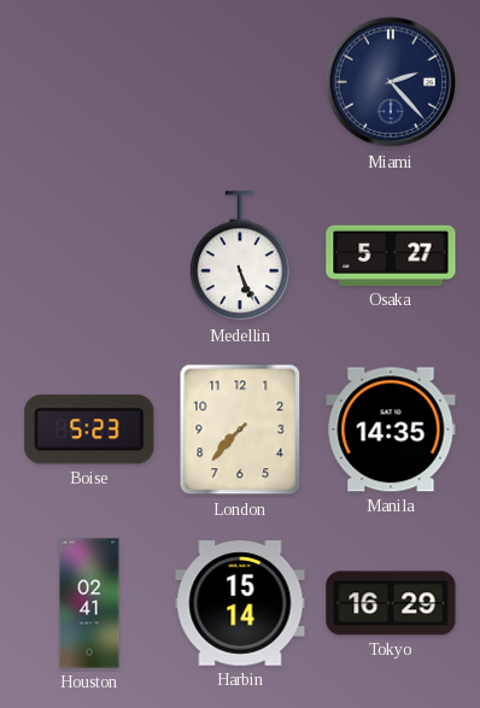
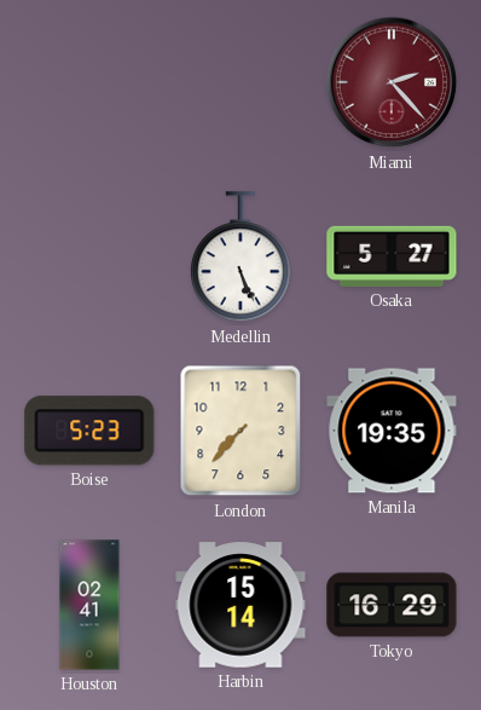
Miami dial: navy -> burgundy (392, 82)
Manila: 14:35 -> 19:35 (392, 431)
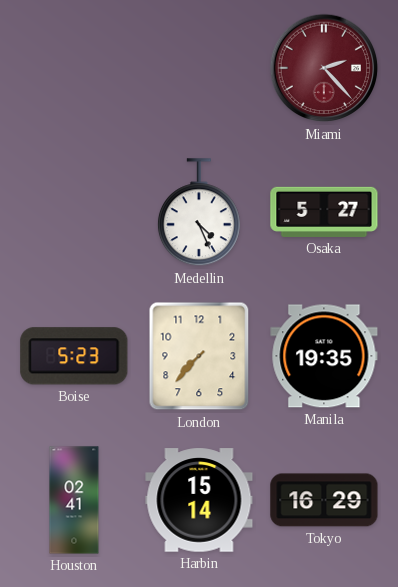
Medellin: 5:26 -> 4:26 (199, 213)
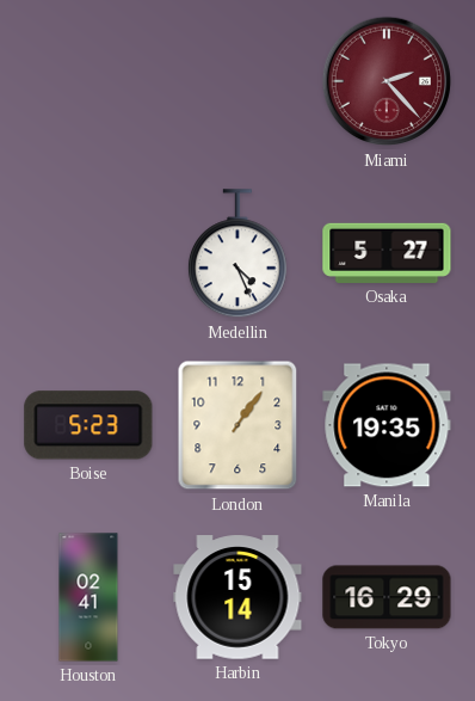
London: 7:37 -> 1:06 (237, 425)
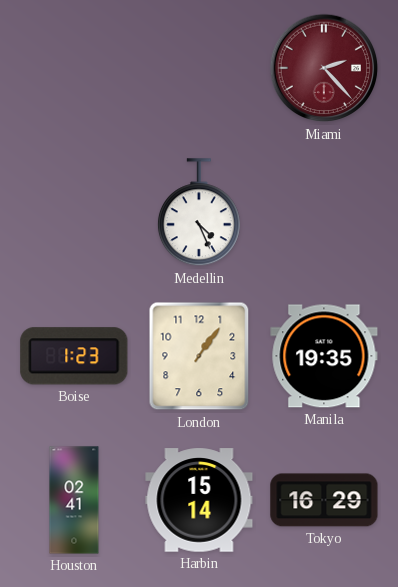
Osaka: 5:27 -> none (387, 253)
Boise: 5:23 -> 1:23 (74, 356)
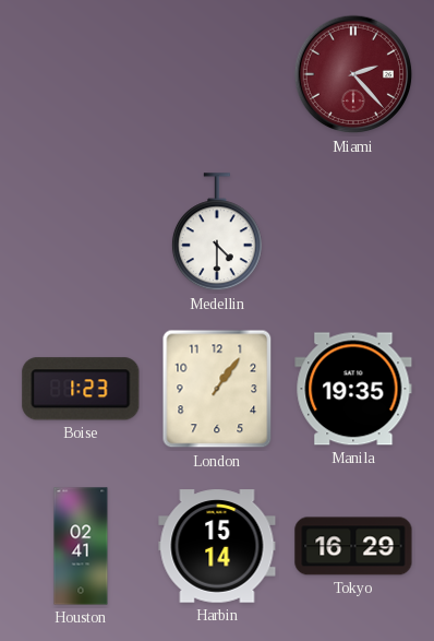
Medellin: 4:26 -> 4:30 (217, 233)
